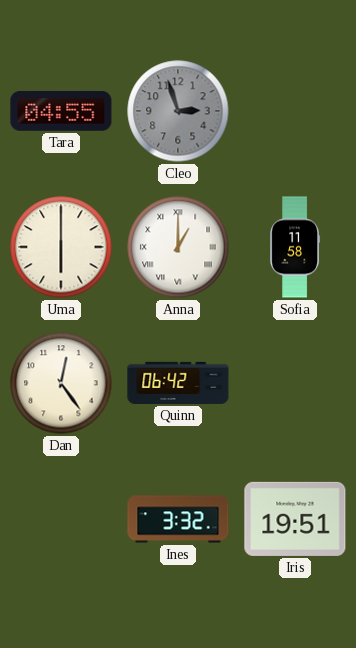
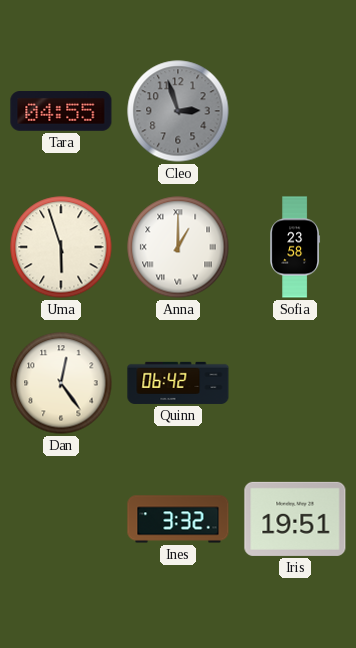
Uma: 6:00 -> 5:57 (61, 247)
Sofia: 11:58 -> 23:58 (295, 247)
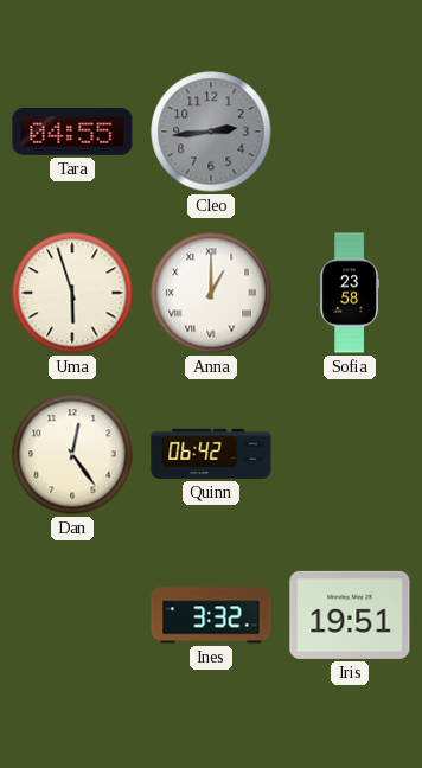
Cleo: 2:57 -> 2:44 (211, 132)
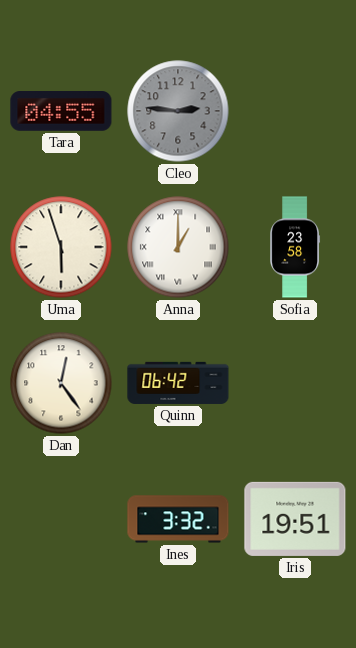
Cleo: 2:44 -> 2:46 (178, 111)
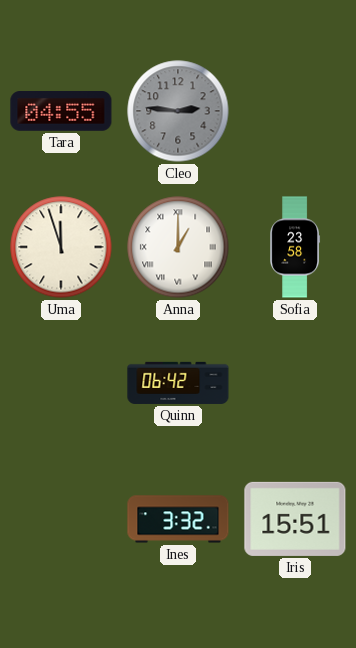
Uma: 5:57 -> 11:57 (61, 247)
Dan: 12:24 -> none (61, 383)
Iris: 19:51 -> 15:51 (295, 519)
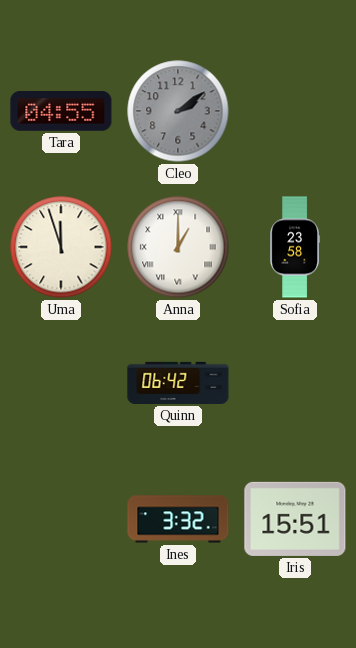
Cleo: 2:46 -> 2:09 (178, 111)
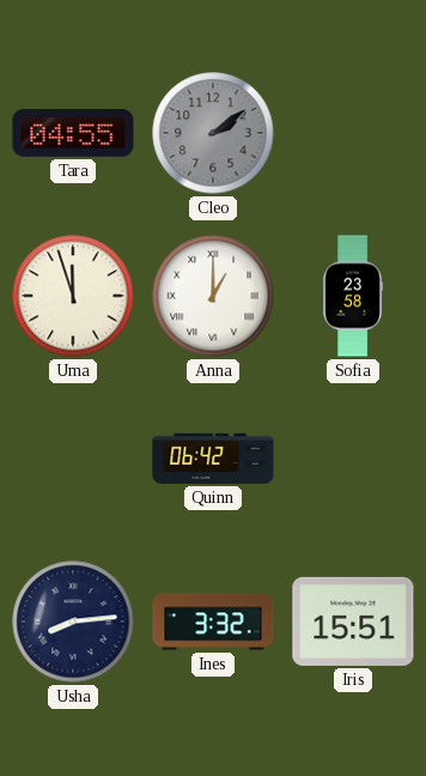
Usha: none -> 8:14 (73, 622)
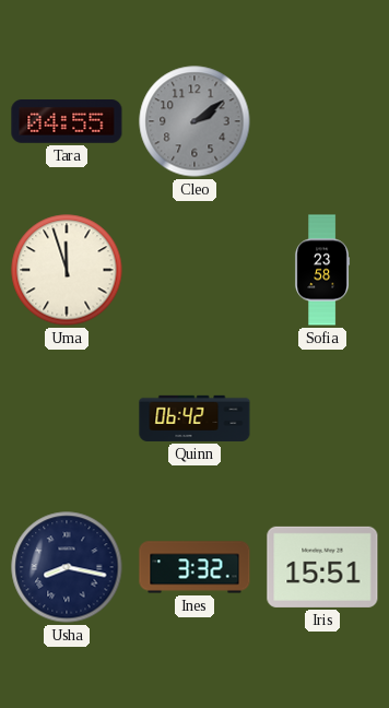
Anna: 1:00 -> none (213, 296)
Usha: 8:14 -> 8:17 (67, 567)
